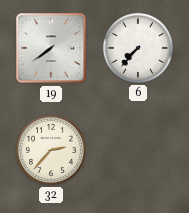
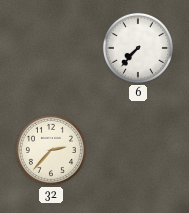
19: 7:39 -> none (51, 48)
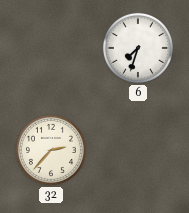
6: 7:37 -> 7:33 (138, 48)
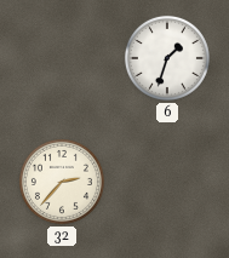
6: 7:33 -> 1:33 (167, 58)
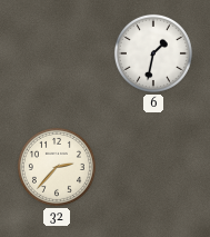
6: 1:33 -> 1:32 (153, 53)
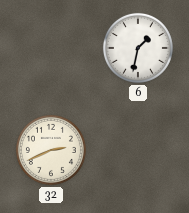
32: 2:37 -> 2:41 (51, 150)
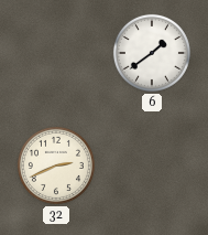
6: 1:32 -> 1:39 (152, 53)
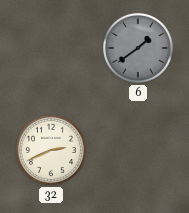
6 dial: white -> grey (138, 48)
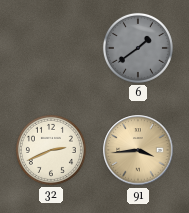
91: none -> 3:44 (138, 150)
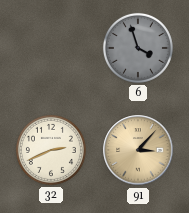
6: 1:39 -> 3:57 (138, 48)
91: 3:44 -> 3:07 (138, 150)
